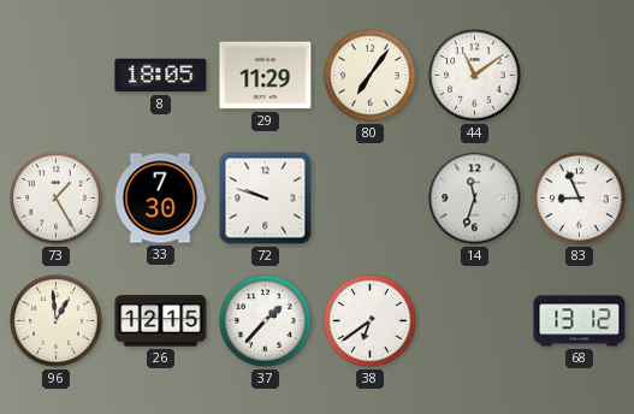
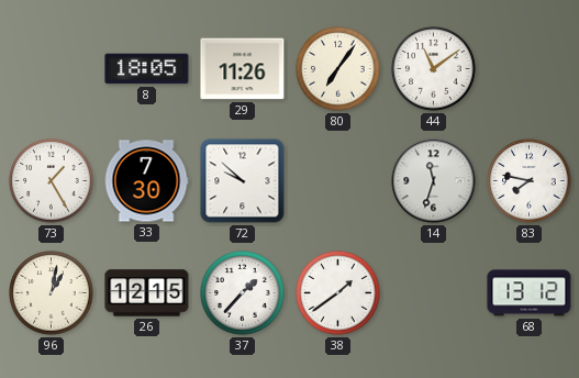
29: 11:29 -> 11:26 (243, 69)
72: 9:48 -> 9:52 (243, 181)
83: 8:56 -> 7:47 (530, 181)
96: 12:59 -> 1:02 (52, 293)
38: 6:39 -> 1:39 (338, 293)
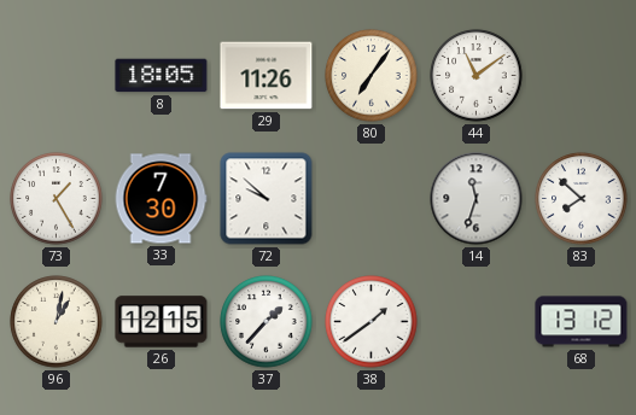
83: 7:47 -> 7:52 (582, 199)
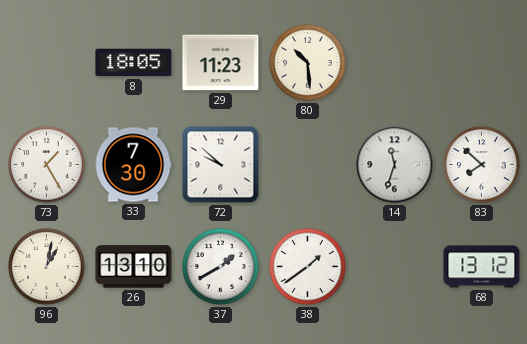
29: 11:26 -> 11:23 (221, 63)
80: 7:06 -> 10:29 (308, 63)
44: 11:09 -> none (477, 76)
26: 12:15 -> 13:10 (134, 267)
37: 1:37 -> 1:40 (221, 267)
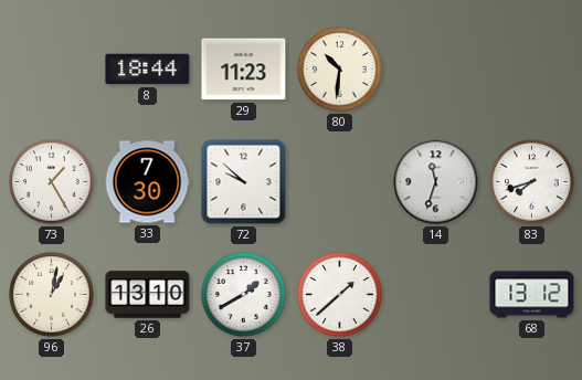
8: 18:05 -> 18:44 (148, 70)
80: 10:29 -> 10:31 (340, 70)
83: 7:52 -> 7:42 (532, 182)
38: 1:39 -> 1:38 (340, 295)
